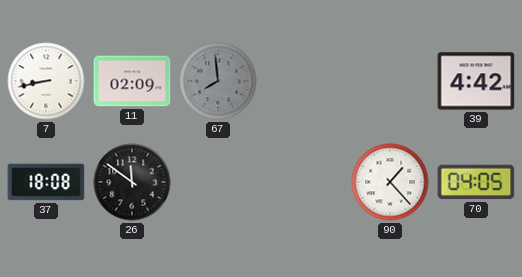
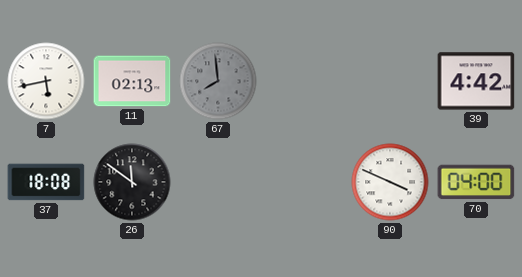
7: 8:43 -> 5:43 (46, 81)
11: 02:09 -> 02:13 (132, 81)
90: 1:23 -> 3:49 (390, 182)
70: 04:05 -> 04:00 (476, 182)
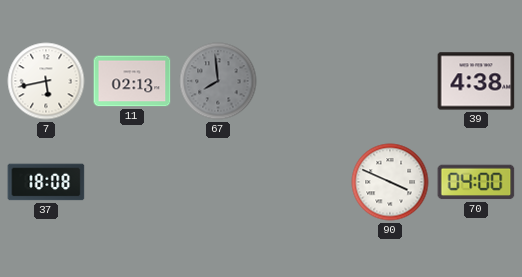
39: 4:42 -> 4:38 (476, 81)
26: 11:51 -> none (132, 182)
